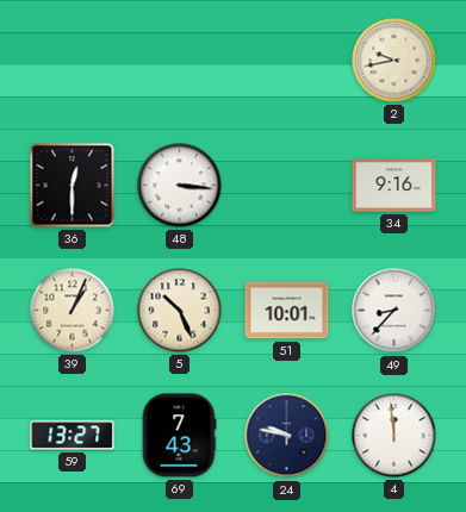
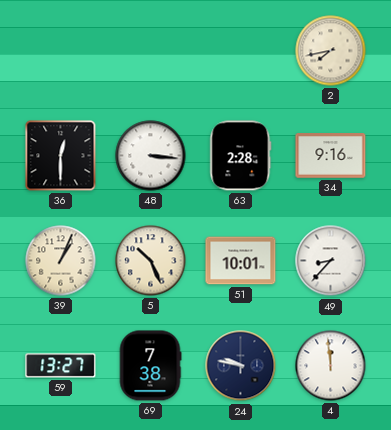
2: 9:43 -> 7:43 (331, 51)
63: none -> 2:28 (241, 156)
69: 7:43 -> 7:38 (150, 366)
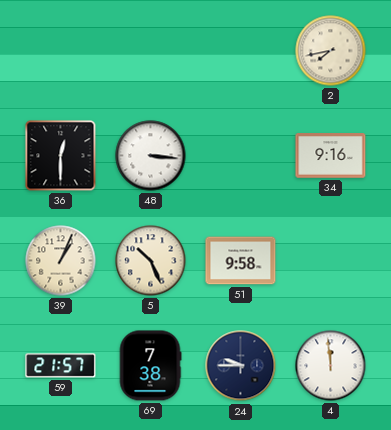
63: 2:28 -> none (241, 156)
51: 10:01 -> 9:58 (241, 261)
49: 8:37 -> none (331, 261)
59: 13:27 -> 21:57 (61, 366)
24: 9:47 -> 9:45 (241, 366)
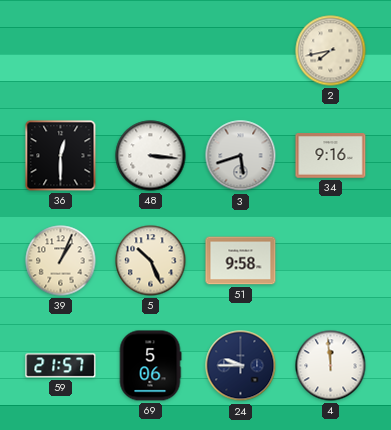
3: none -> 5:42 (241, 156)
69: 7:38 -> 5:06 (150, 366)
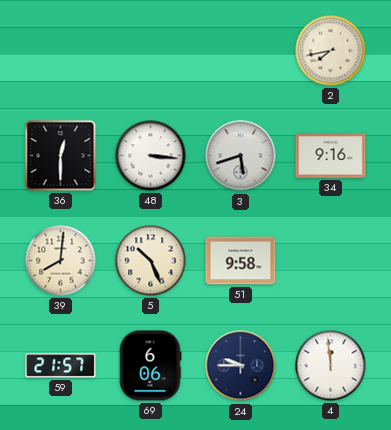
39: 1:04 -> 8:01 (61, 261)
69: 5:06 -> 6:06 (150, 366)
